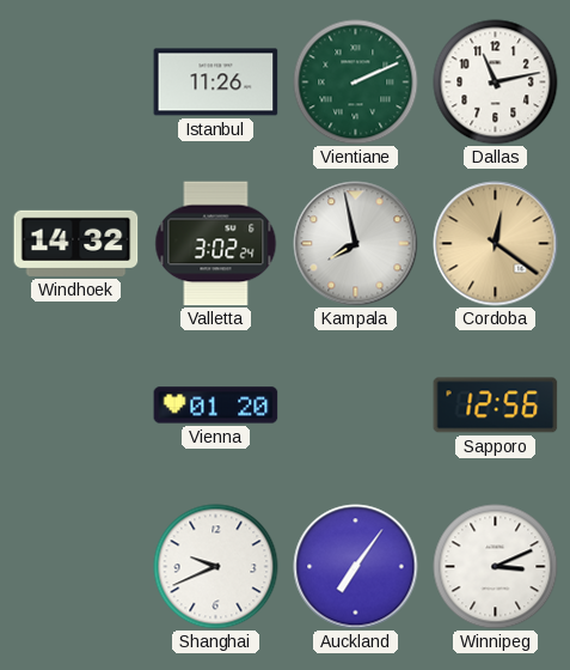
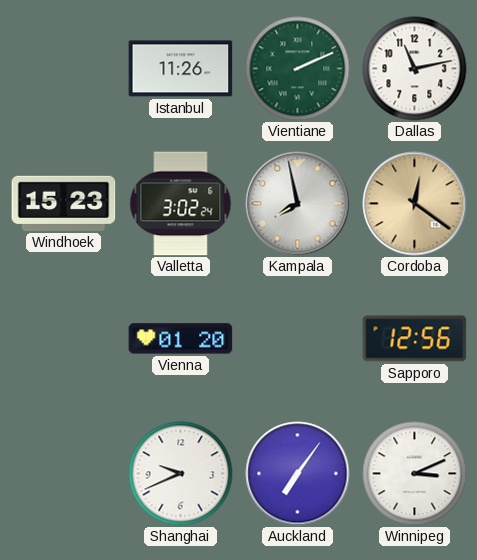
Windhoek: 14:32 -> 15:23 (64, 203)
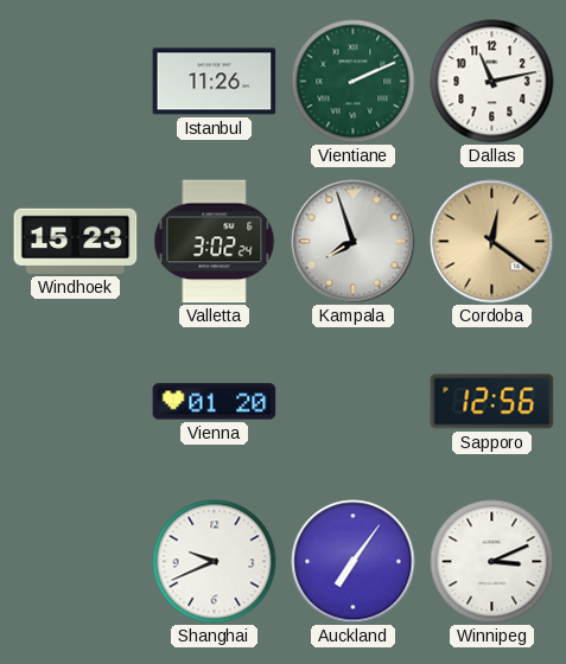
Kampala: 7:58 -> 7:57 (354, 242)
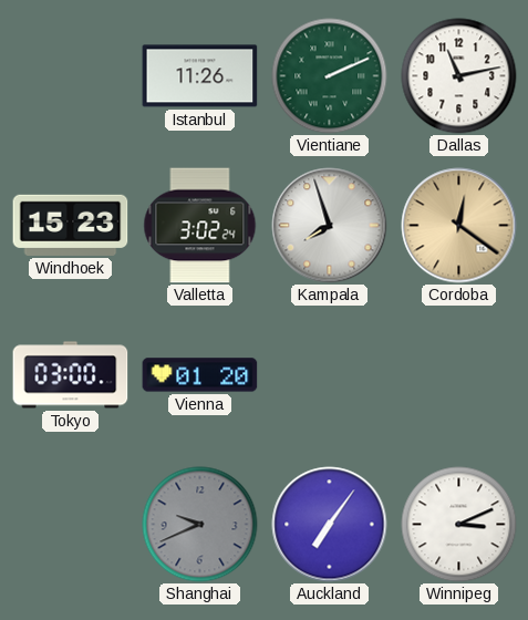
Tokyo: none -> 03:00 (71, 375)
Sapporo: 12:56 -> none (492, 402)
Shanghai dial: white -> grey (200, 525)
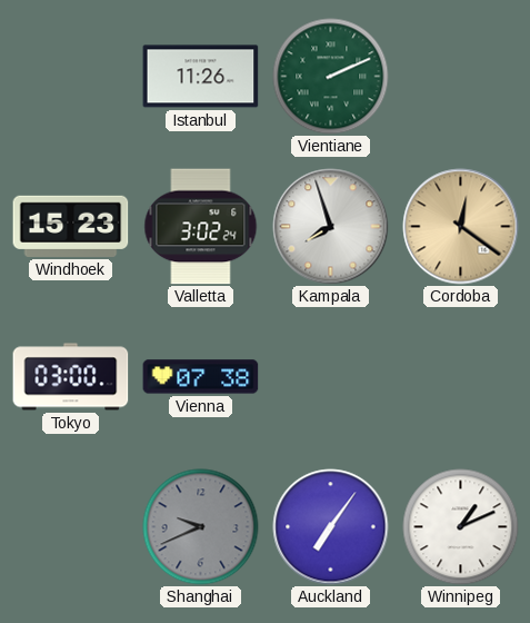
Dallas: 11:13 -> none (459, 76)
Vienna: 01:20 -> 07:38 (201, 377)
Winnipeg: 3:11 -> 1:11 (461, 527)
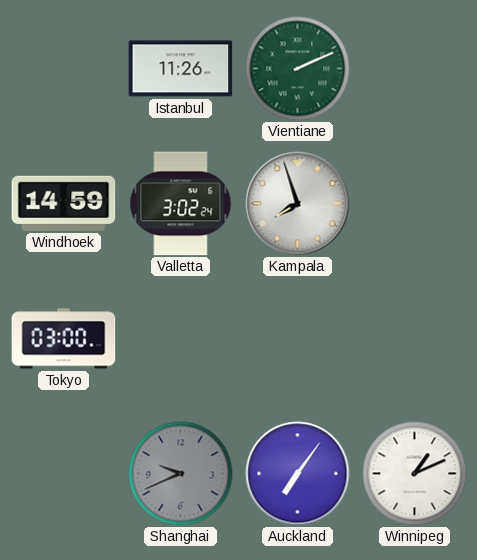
Windhoek: 15:23 -> 14:59 (64, 203)
Cordoba: 12:21 -> none (461, 227)
Vienna: 07:38 -> none (201, 377)
